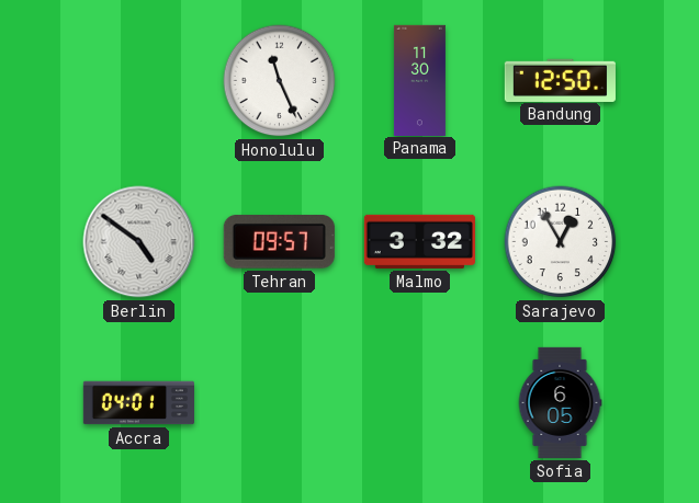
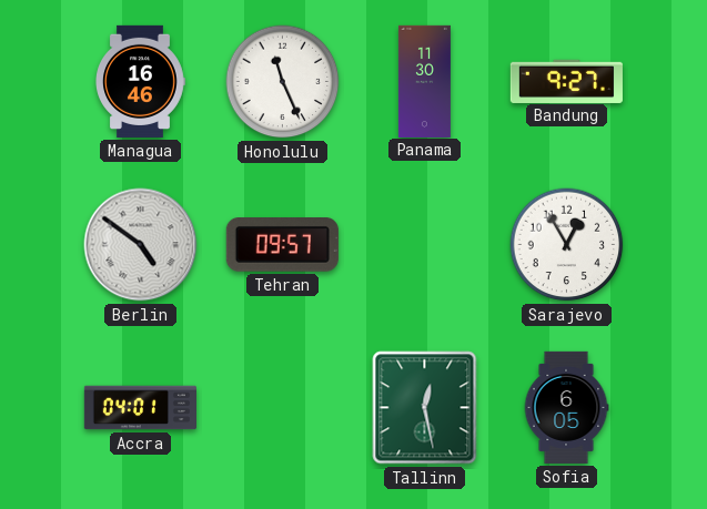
Managua: none -> 16:46 (140, 81)
Bandung: 12:50 -> 9:27 (566, 81)
Malmo: 3:32 -> none (419, 241)
Tallinn: none -> 12:28 (425, 408)
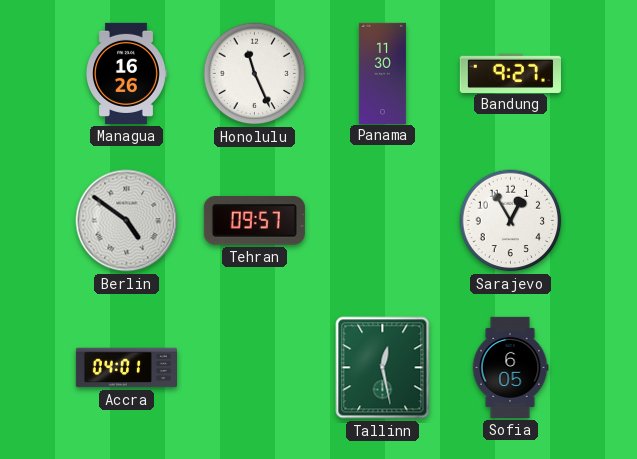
Managua: 16:46 -> 16:26 (126, 73)
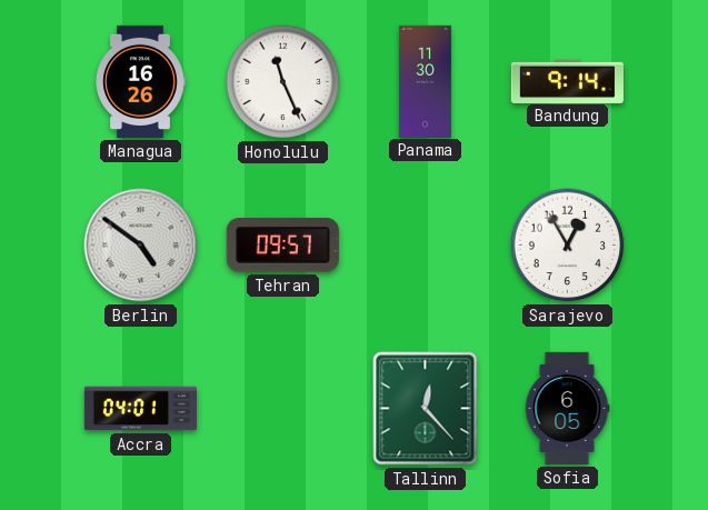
Bandung: 9:27 -> 9:14 (567, 81)
Tallinn: 12:28 -> 12:23 (426, 409)
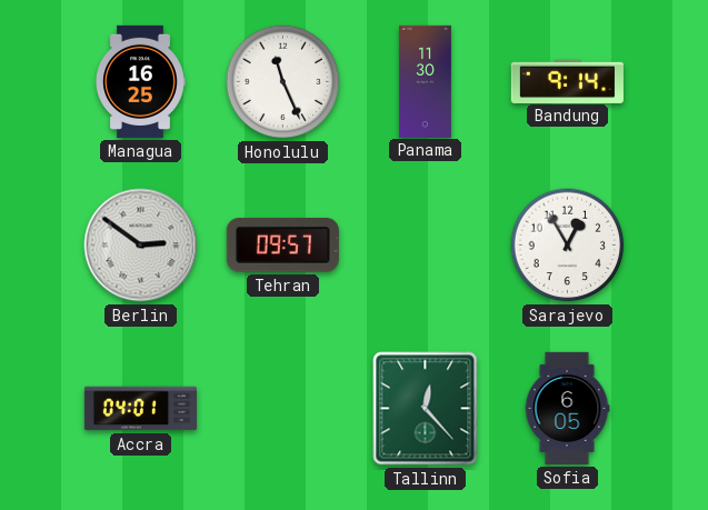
Managua: 16:26 -> 16:25 (140, 81)
Berlin: 4:51 -> 2:51 (141, 246)
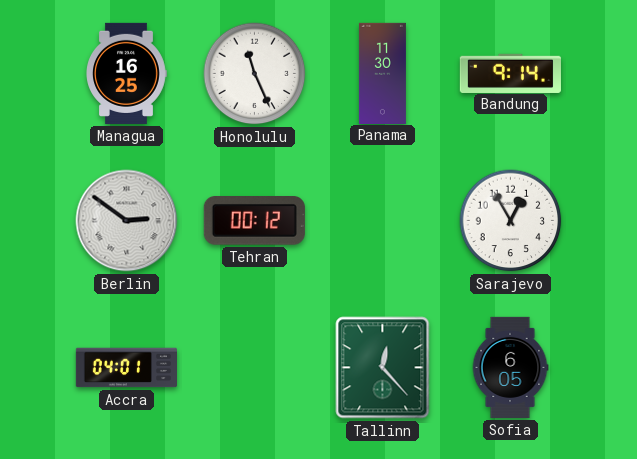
Tehran: 09:57 -> 00:12 (254, 221)
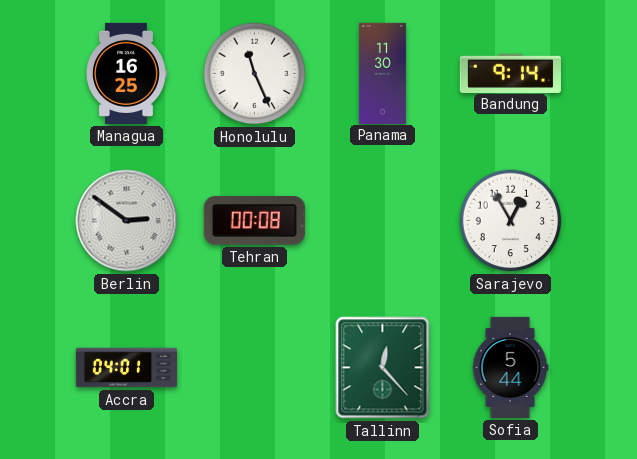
Tehran: 00:12 -> 00:08 (254, 221)
Sofia: 6:05 -> 5:44 (510, 367)
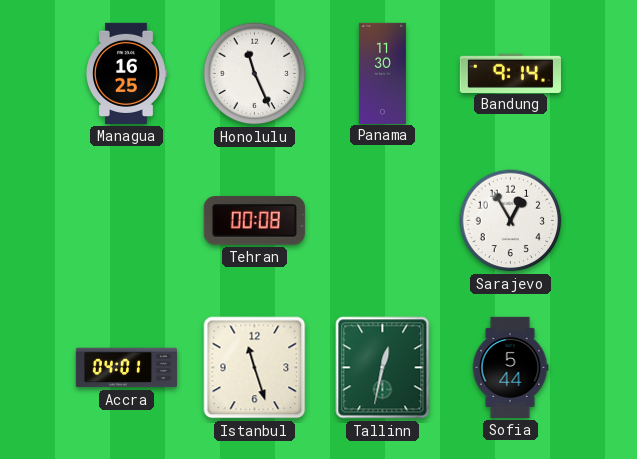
Berlin: 2:51 -> none (127, 221)
Istanbul: none -> 11:27 (255, 368)
Tallinn: 12:23 -> 12:32 (383, 368)
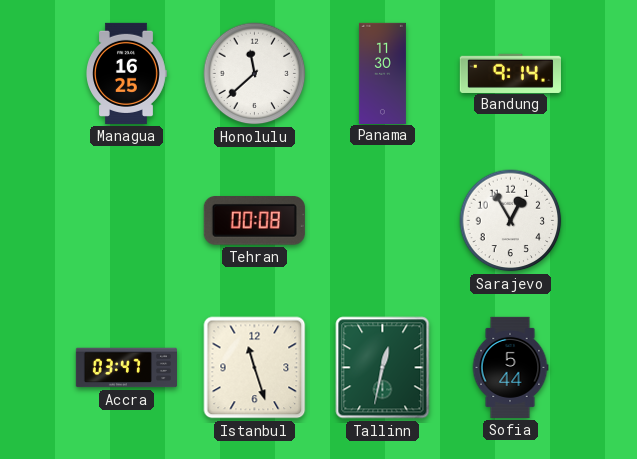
Honolulu: 11:26 -> 11:38 (255, 74)
Accra: 04:01 -> 03:47 (126, 368)
